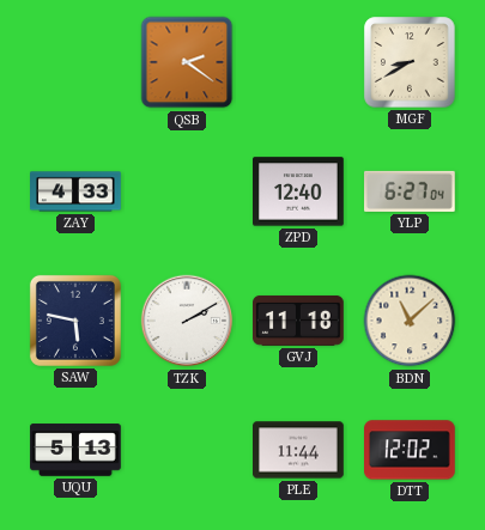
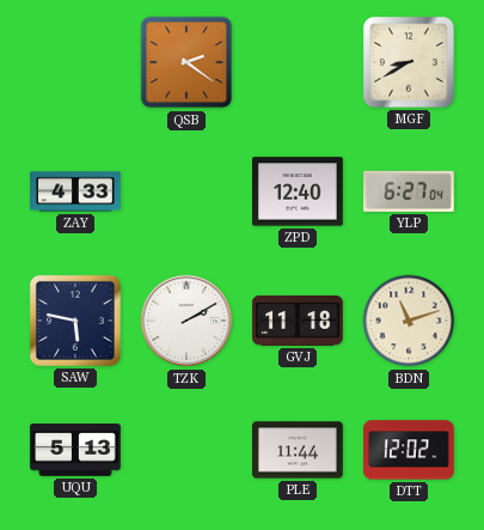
BDN: 11:08 -> 11:12 (409, 321)
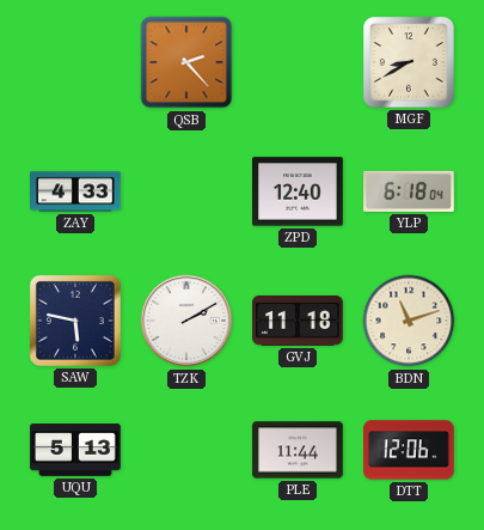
QSB: 2:21 -> 2:23 (186, 62)
YLP: 6:27 -> 6:18 (410, 191)
DTT: 12:02 -> 12:06 (410, 450)
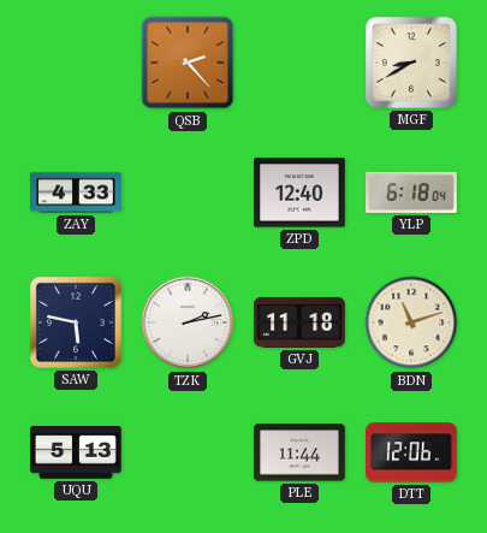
TZK: 2:10 -> 2:13 (188, 322)
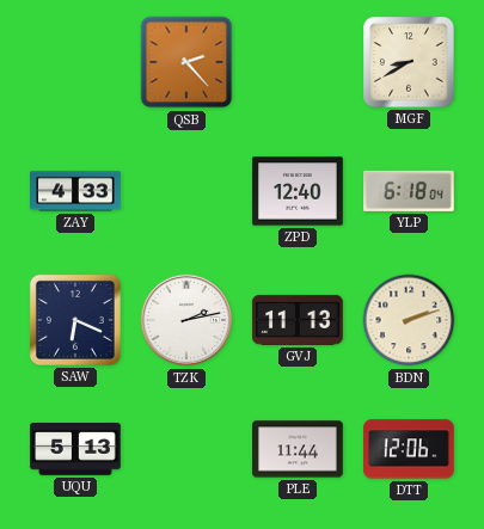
SAW: 5:47 -> 6:19 (75, 320)
GVJ: 11:18 -> 11:13 (298, 320)
BDN: 11:12 -> 2:12 (409, 320)
